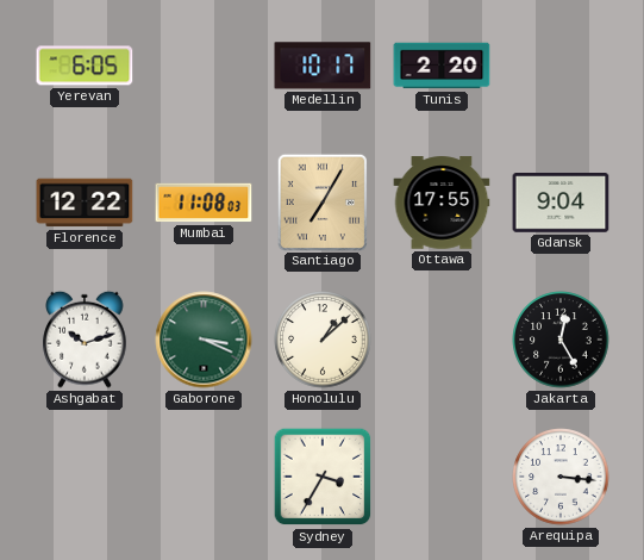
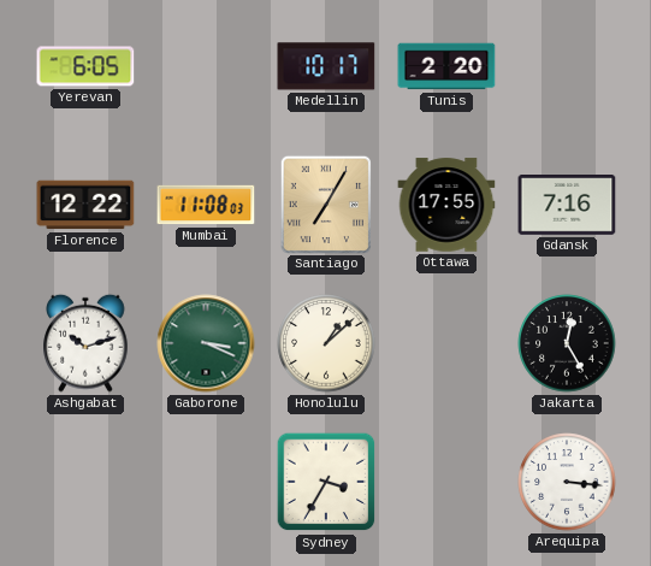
Gdansk: 9:04 -> 7:16 (567, 206)
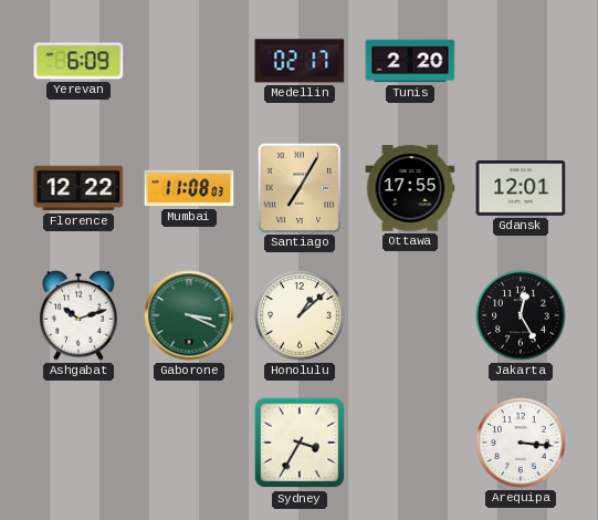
Yerevan: 6:05 -> 6:09 (78, 61)
Medellin: 10:17 -> 02:17 (300, 61)
Gdansk: 7:16 -> 12:01 (521, 189)
